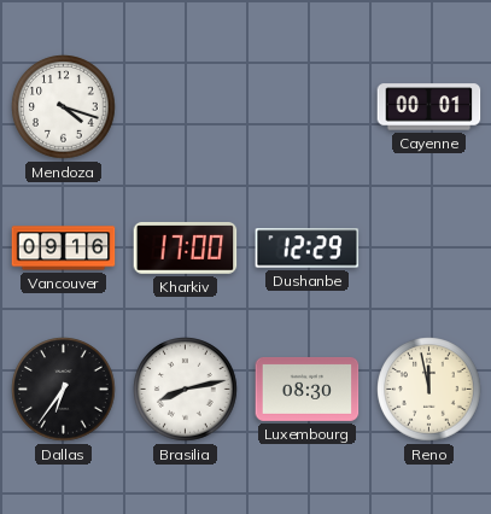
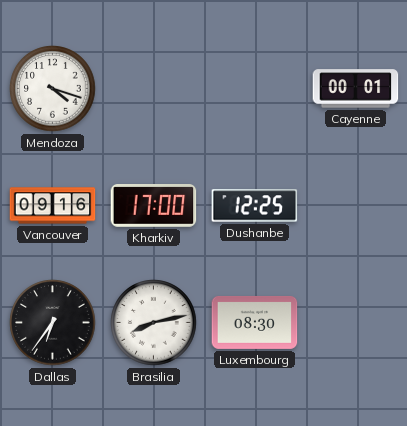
Dushanbe: 12:29 -> 12:25 (255, 206)
Reno: 11:58 -> none (429, 390)
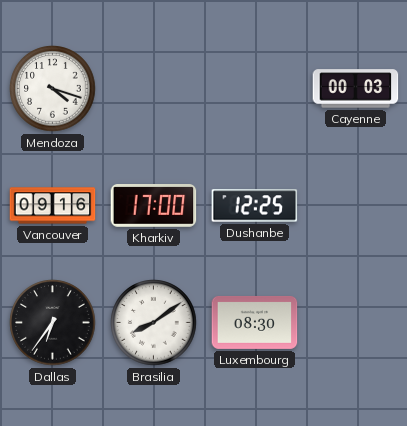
Cayenne: 00:01 -> 00:03 (356, 89)
Brasilia: 8:13 -> 8:09 (154, 323)
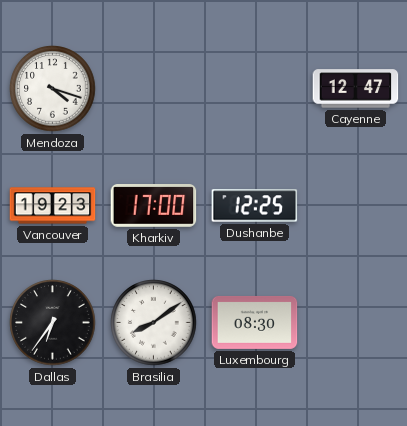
Cayenne: 00:03 -> 12:47 (356, 89)
Vancouver: 09:16 -> 19:23 (53, 206)
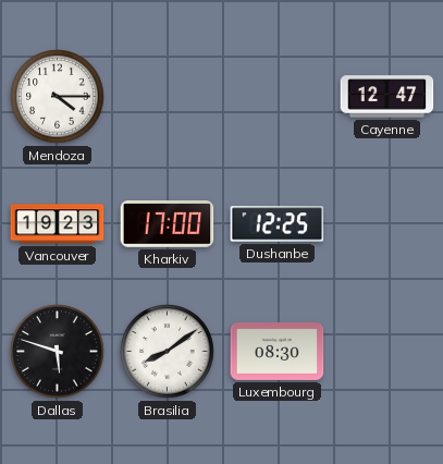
Mendoza: 4:18 -> 4:15 (58, 97)
Dallas: 6:36 -> 5:48 (58, 352)
